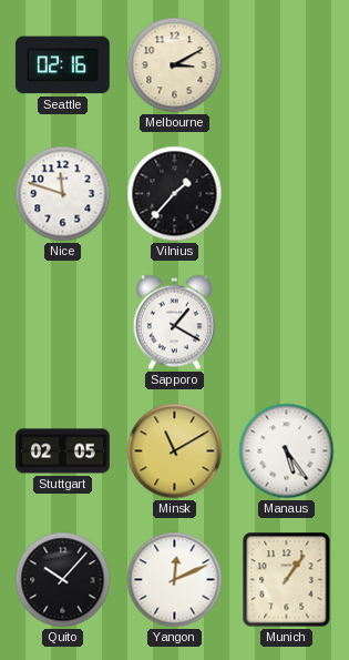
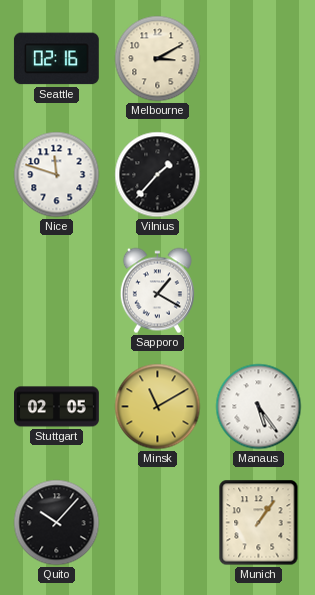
Yangon: 12:11 -> none (175, 580)
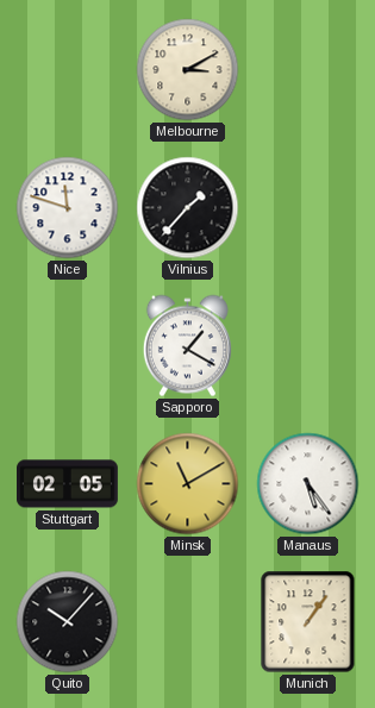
Seattle: 02:16 -> none (56, 59)
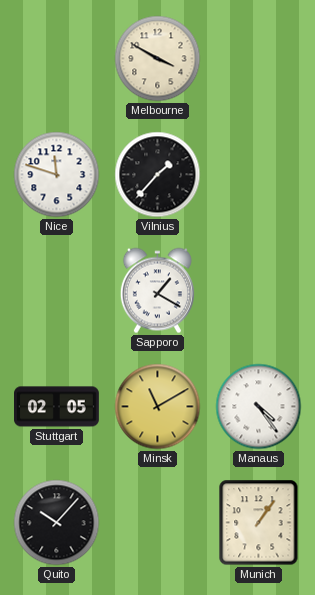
Melbourne: 3:10 -> 3:50 (158, 59)
Manaus: 5:24 -> 4:24 (259, 407)
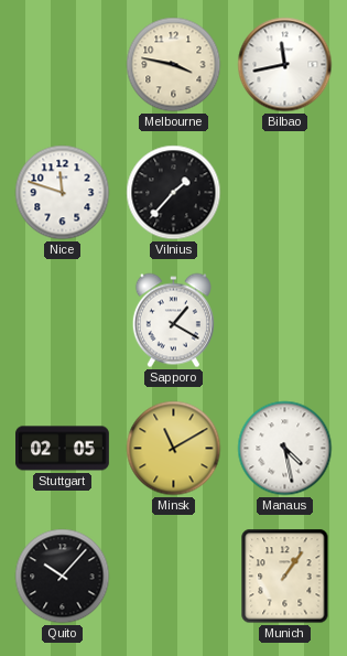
Melbourne: 3:50 -> 3:47 (174, 65)
Bilbao: none -> 11:43 (285, 65)
Manaus: 4:24 -> 4:28 (285, 449)
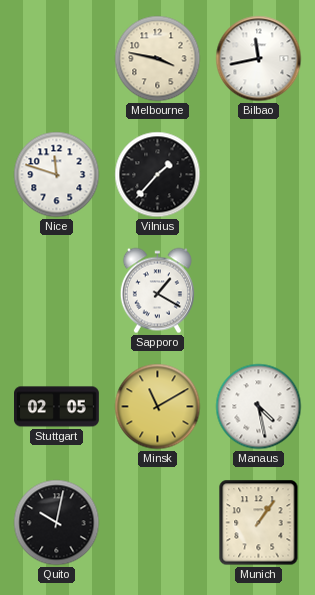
Quito: 10:07 -> 10:02 (57, 523)
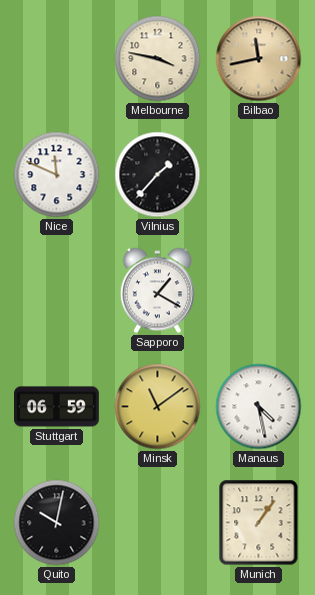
Bilbao dial: white -> champagne (259, 59)
Nice: 11:48 -> 11:49 (57, 175)
Stuttgart: 02:05 -> 06:59 (57, 407)
Minsk: 11:10 -> 11:09 (158, 407)
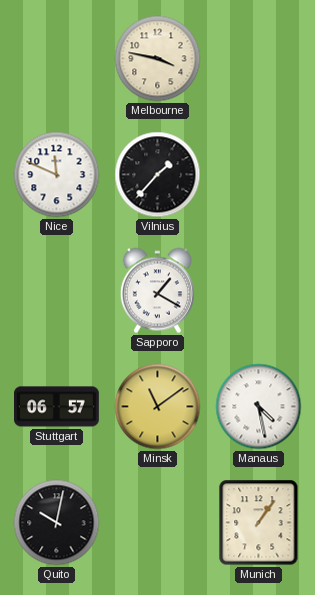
Bilbao: 11:43 -> none (259, 59)
Stuttgart: 06:59 -> 06:57 (57, 407)
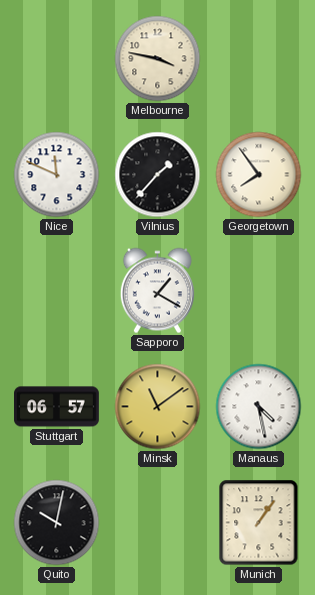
Georgetown: none -> 7:54 (259, 175)
